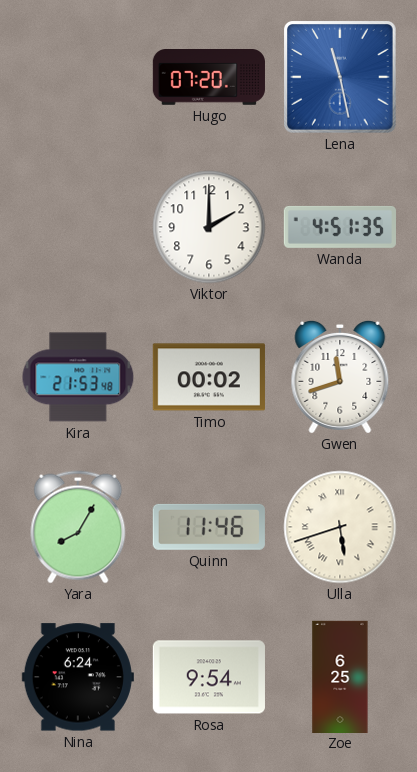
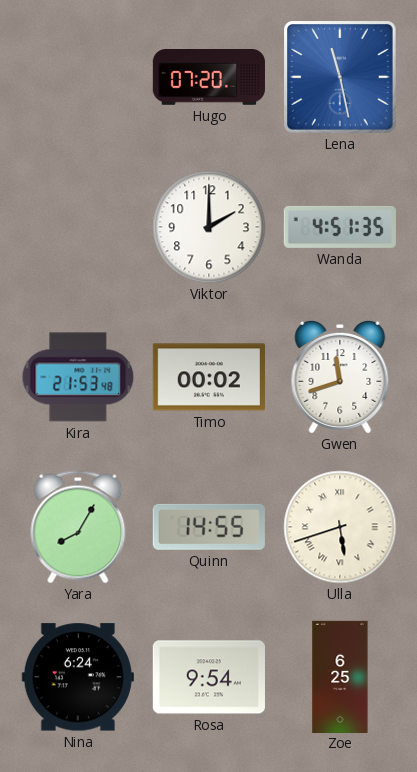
Quinn: 11:46 -> 14:55 (209, 527)
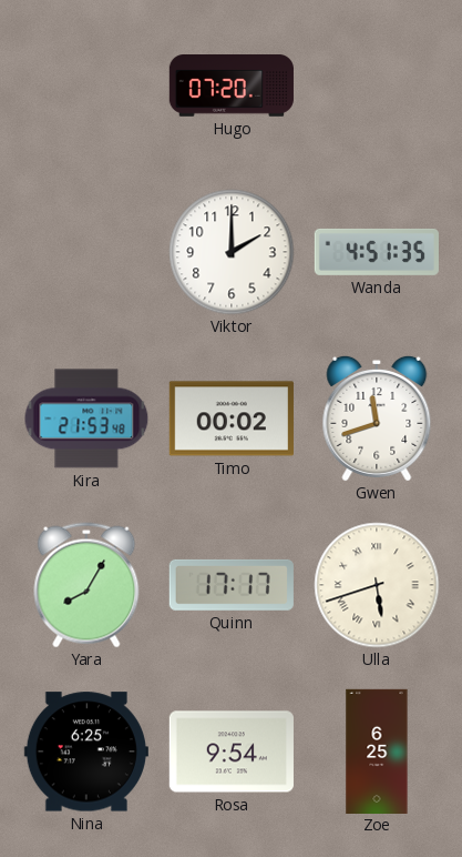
Lena: 11:28 -> none (341, 78)
Quinn: 14:55 -> 17:17 (232, 585)
Nina: 6:24 -> 6:25 (86, 752)
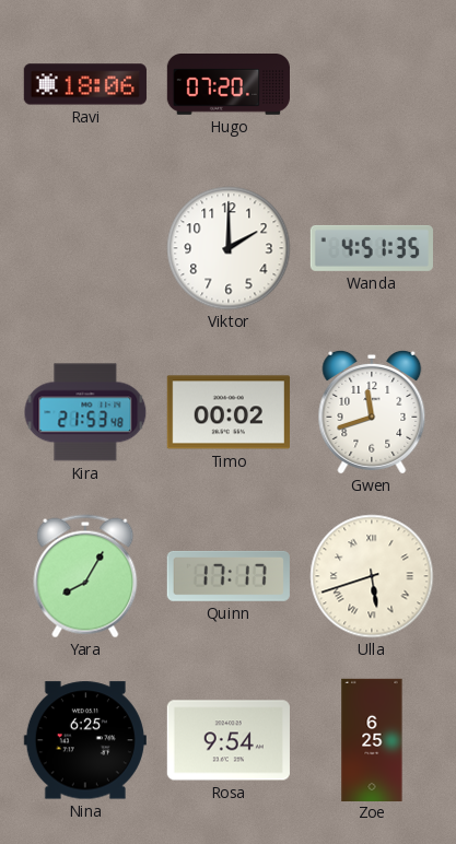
Ravi: none -> 18:06 (85, 84)
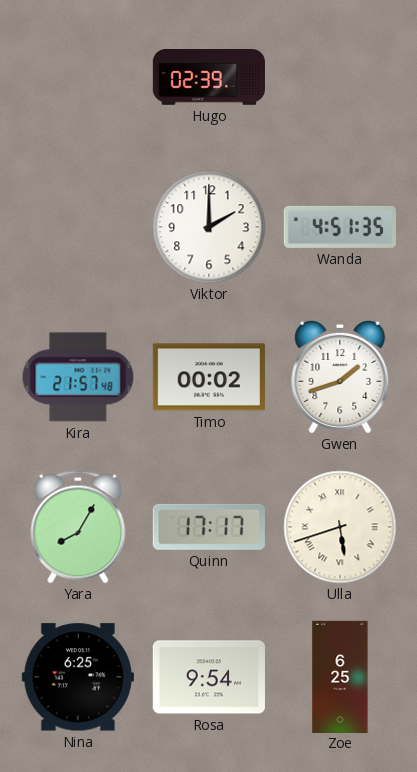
Ravi: 18:06 -> none (85, 84)
Hugo: 07:20 -> 02:39 (208, 78)
Kira: 21:53 -> 21:57 (78, 377)
Gwen: 11:42 -> 1:42 (340, 377)
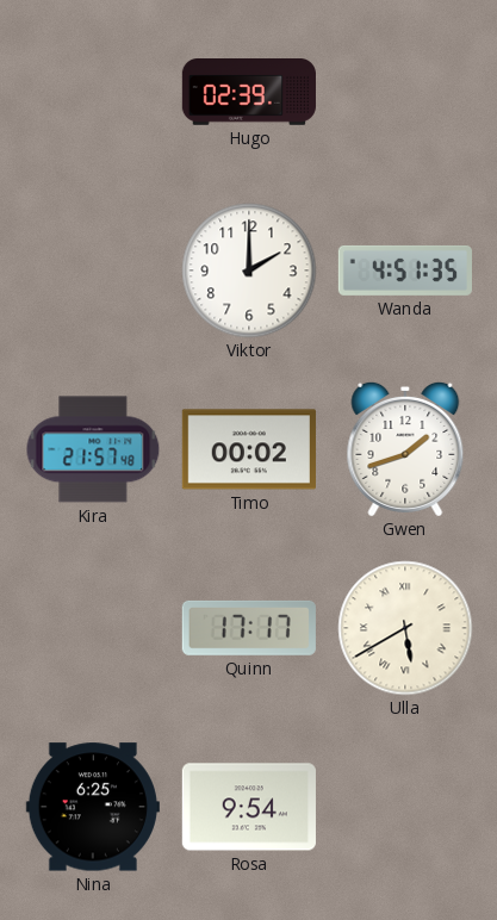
Yara: 8:05 -> none (78, 527)
Ulla: 5:42 -> 5:40 (405, 628)
Zoe: 6:25 -> none (340, 676)
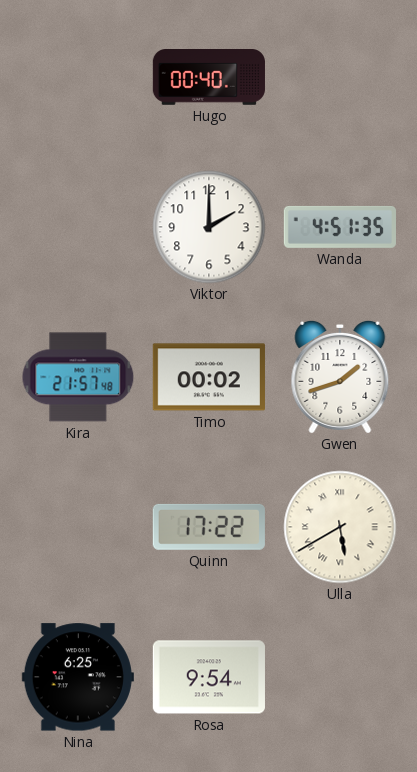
Hugo: 02:39 -> 00:40 (208, 78)
Quinn: 17:17 -> 17:22 (209, 527)
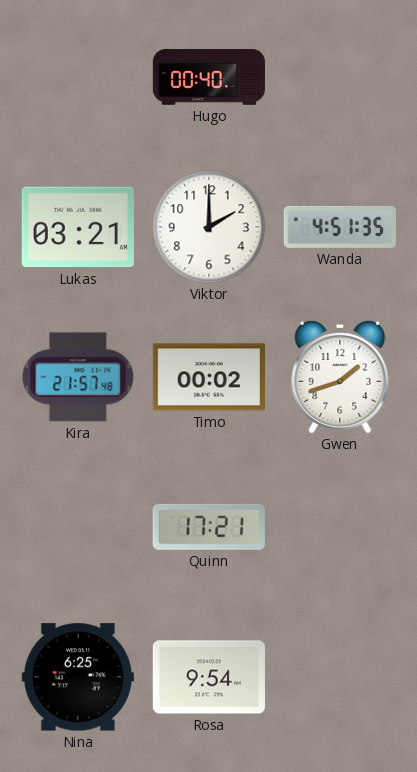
Lukas: none -> 03:21 (78, 227)
Quinn: 17:22 -> 17:21 (209, 527)
Ulla: 5:40 -> none (340, 527)
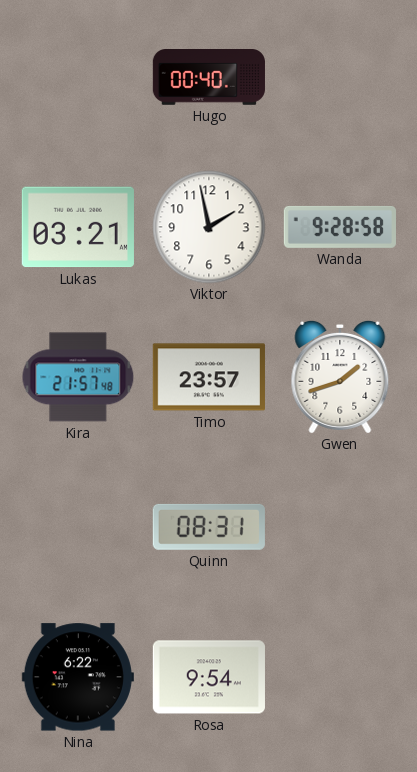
Viktor: 2:00 -> 1:58 (209, 227)
Wanda: 4:51 -> 9:28 (340, 227)
Timo: 00:02 -> 23:57 (209, 377)
Quinn: 17:21 -> 08:31 (209, 527)
Nina: 6:25 -> 6:22 (78, 677)
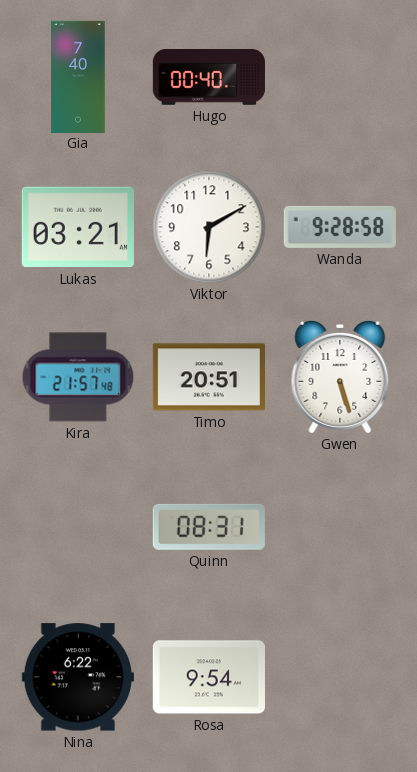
Gia: none -> 7:40 (78, 76)
Viktor: 1:58 -> 6:10 (209, 227)
Timo: 23:57 -> 20:51 (209, 377)
Gwen: 1:42 -> 5:27 (340, 377)
